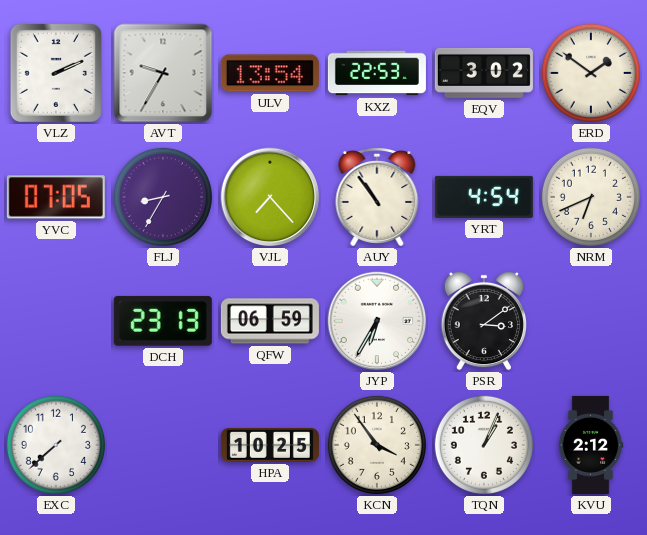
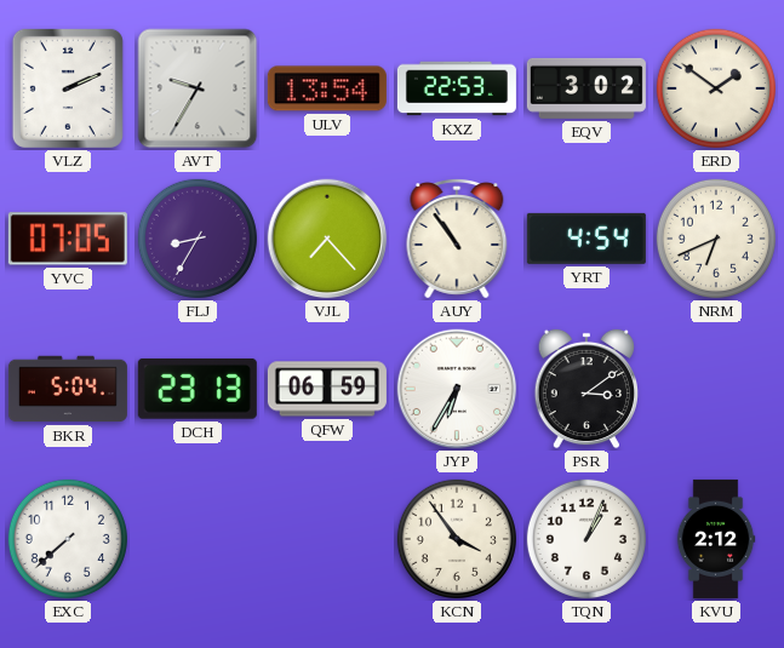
BKR: none -> 5:04 (68, 389)
HPA: 10:25 -> none (270, 445)
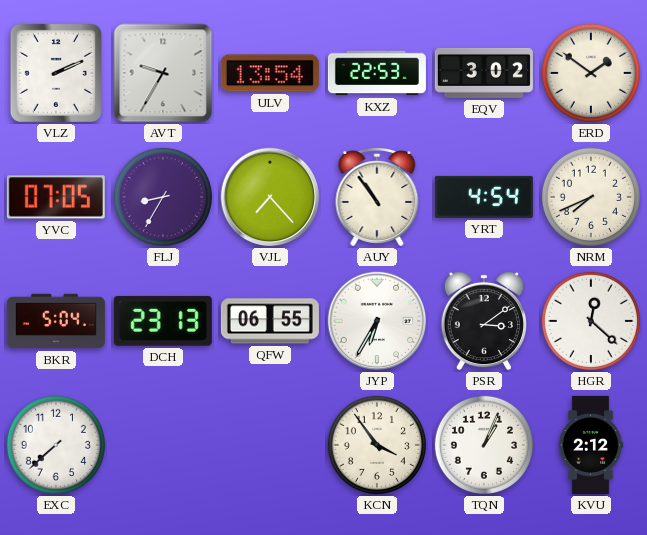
NRM: 6:41 -> 7:41 (591, 197)
QFW: 06:59 -> 06:55 (270, 321)
HGR: none -> 12:22 (591, 321)
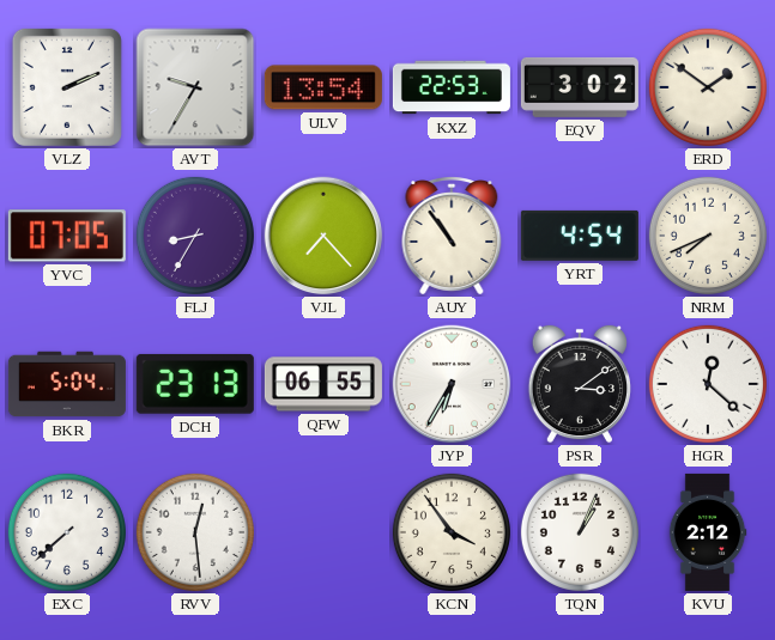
RVV: none -> 12:29 (195, 532)
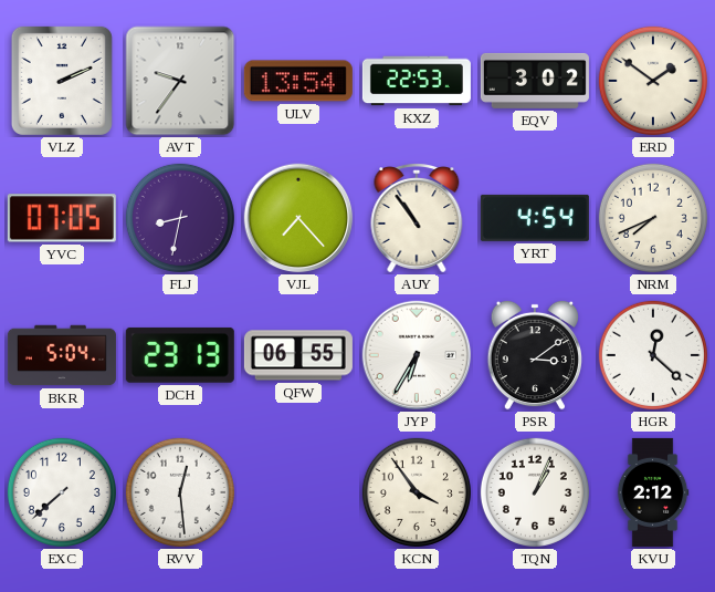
AVT: 9:35 -> 9:36 (180, 81)
FLJ: 8:35 -> 8:32 (180, 218)
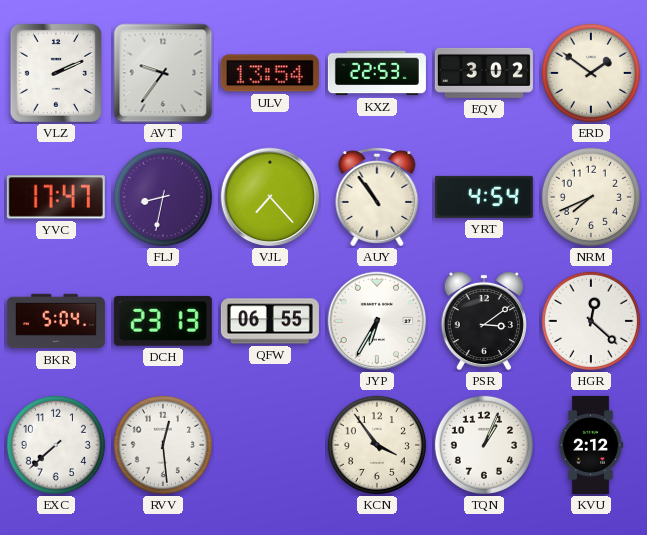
YVC: 07:05 -> 17:47 (56, 197)
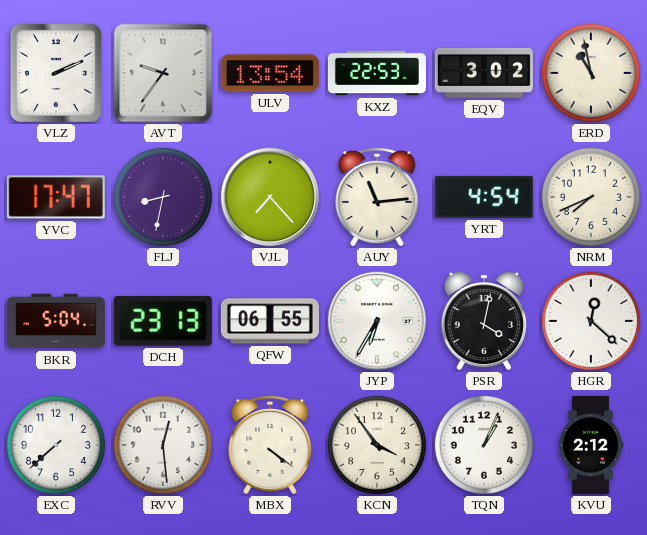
ERD: 1:51 -> 10:58 (591, 73)
AUY: 10:54 -> 11:14 (377, 198)
PSR: 3:09 -> 4:02 (483, 321)
MBX: none -> 4:21 (270, 446)
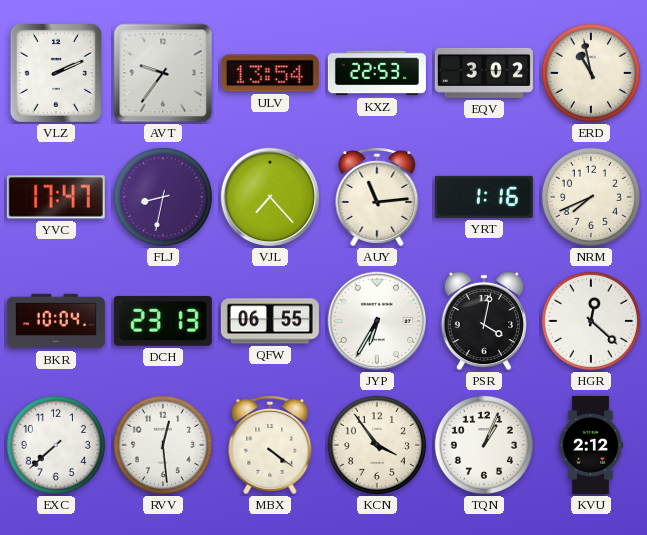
YRT: 4:54 -> 1:16 (484, 197)
BKR: 5:04 -> 10:04 (56, 321)
